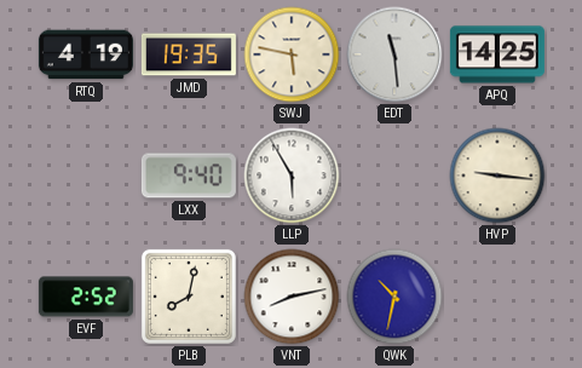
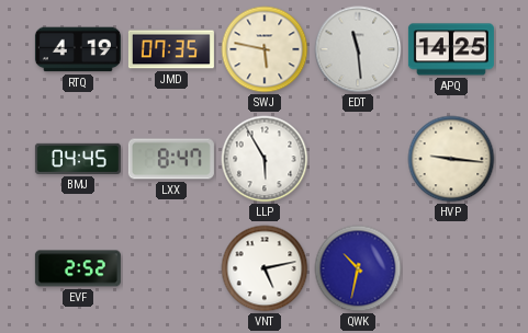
JMD: 19:35 -> 07:35 (171, 49)
BMJ: none -> 04:45 (78, 159)
LXX: 9:40 -> 8:47 (171, 159)
PLB: 8:02 -> none (189, 297)
VNT: 8:13 -> 5:13 (265, 268)
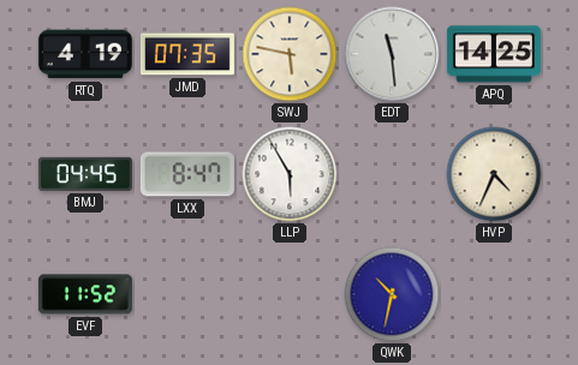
HVP: 9:16 -> 4:34 (494, 174)
EVF: 2:52 -> 11:52 (85, 294)
VNT: 5:13 -> none (265, 268)
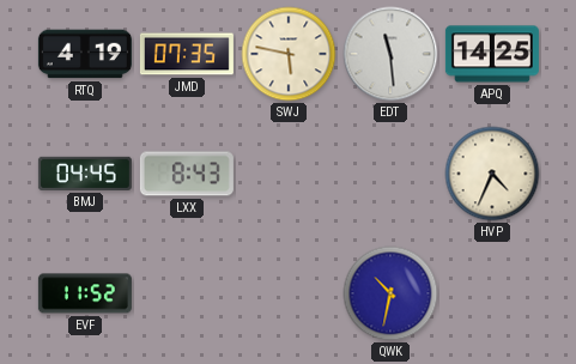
LXX: 8:47 -> 8:43 (187, 174)
LLP: 5:55 -> none (290, 174)
